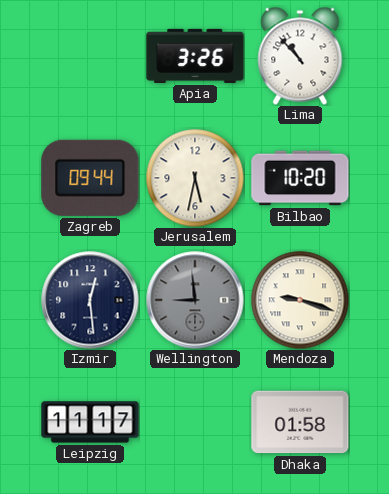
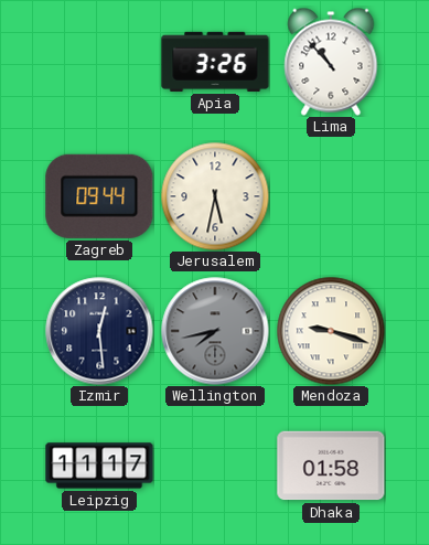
Bilbao: 10:20 -> none (300, 178)
Wellington: 8:59 -> 7:43 (215, 331)
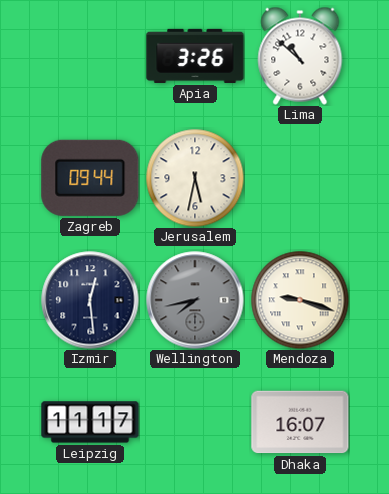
Lima: 10:53 -> 10:52 (300, 56)
Dhaka: 01:58 -> 16:07 (300, 422)
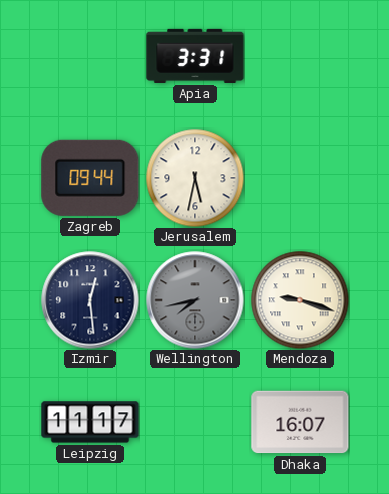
Apia: 3:26 -> 3:31 (195, 56)
Lima: 10:52 -> none (300, 56)
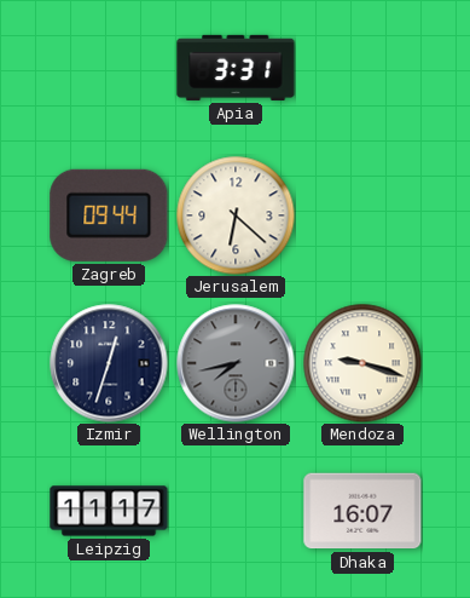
Jerusalem: 5:32 -> 6:22 (236, 215)
Izmir: 12:29 -> 12:33 (109, 363)
